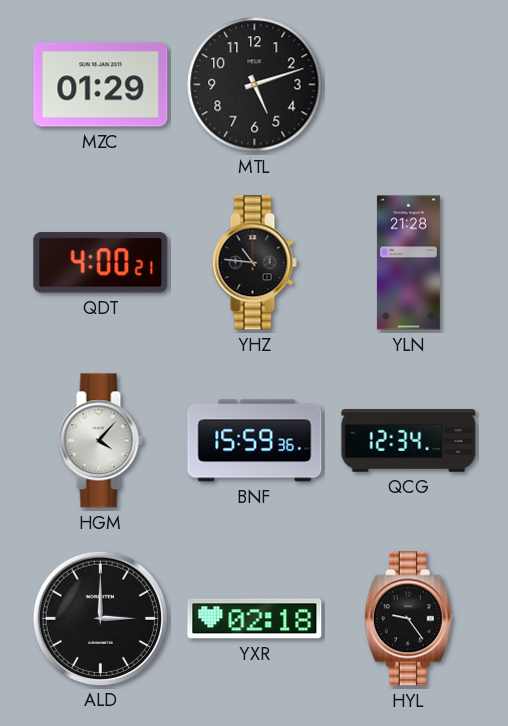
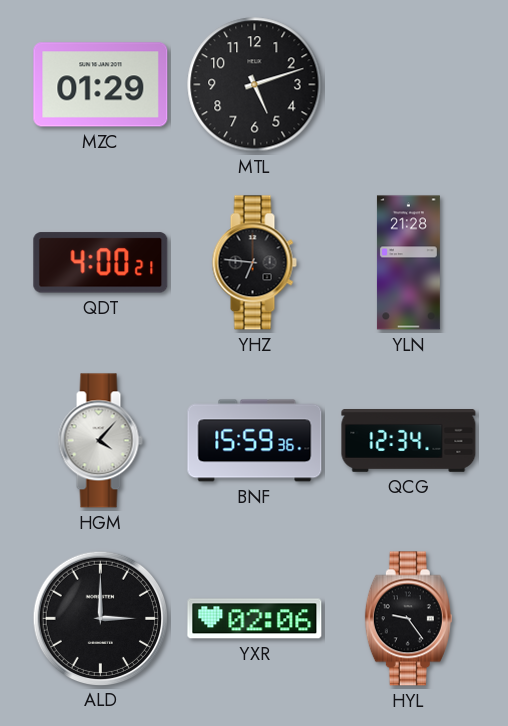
YHZ: 10:46 -> 6:46 (254, 263)
YXR: 02:18 -> 02:06 (255, 619)
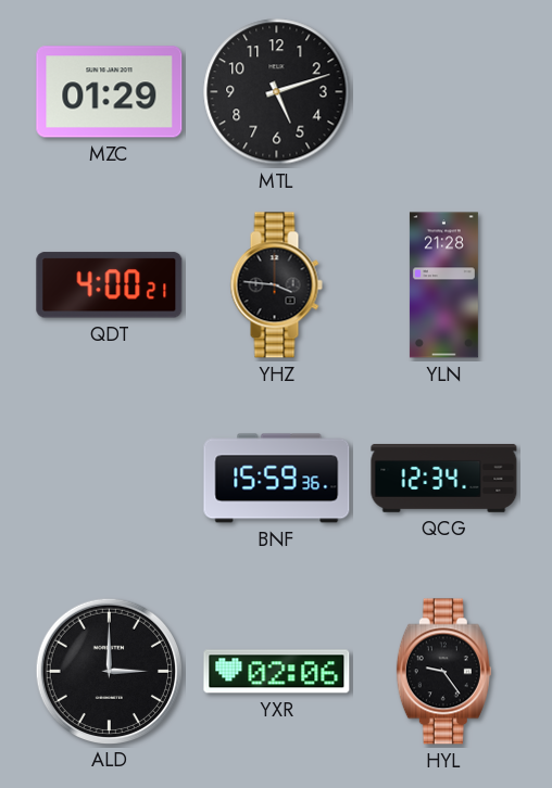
YHZ: 6:46 -> 3:46 (276, 285)
HGM: 4:07 -> none (100, 441)
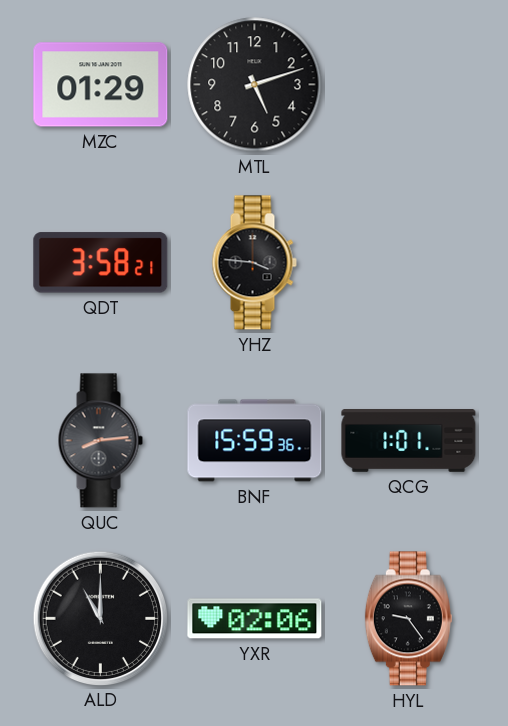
QDT: 4:00 -> 3:58 (101, 263)
YLN: 21:28 -> none (443, 285)
QUC: none -> 8:14 (100, 441)
QCG: 12:34 -> 1:01 (409, 441)
ALD: 3:00 -> 11:00 (100, 618)
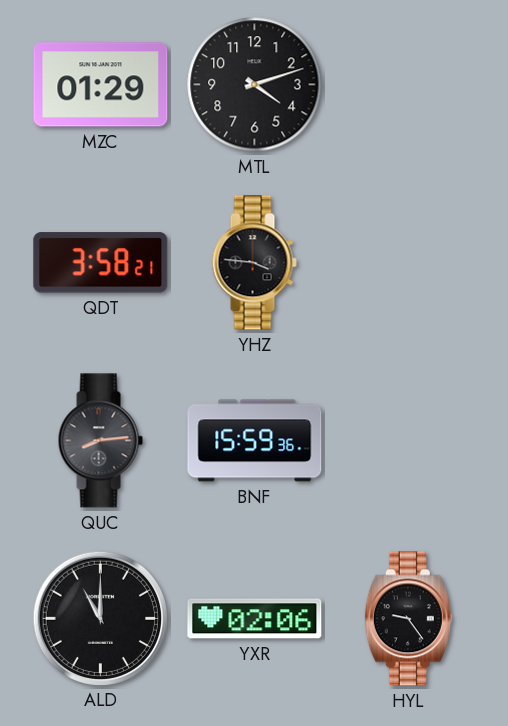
MTL: 5:12 -> 4:12 (255, 85)
QCG: 1:01 -> none (409, 441)
